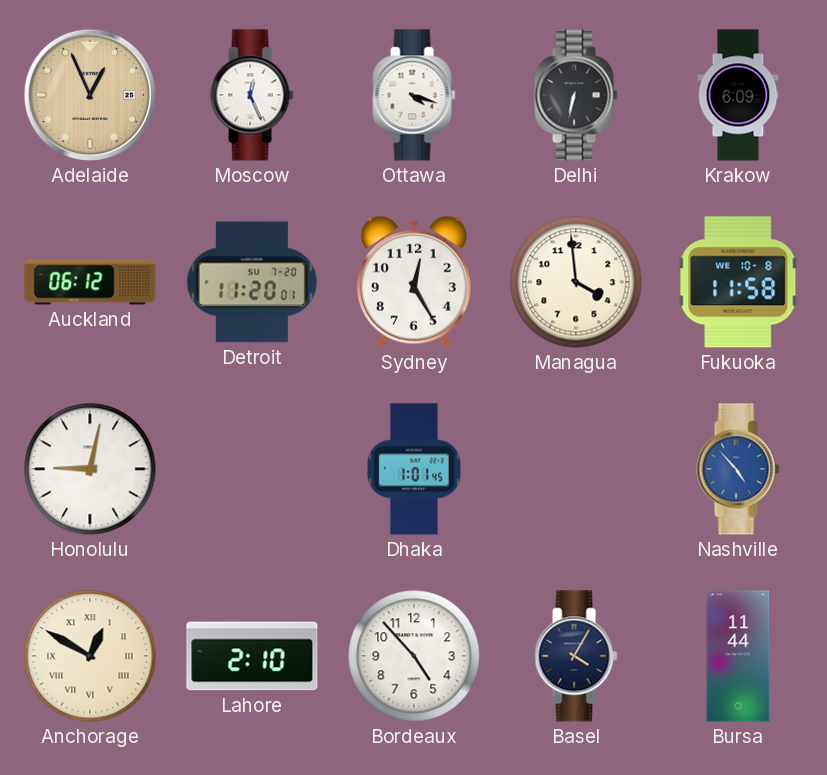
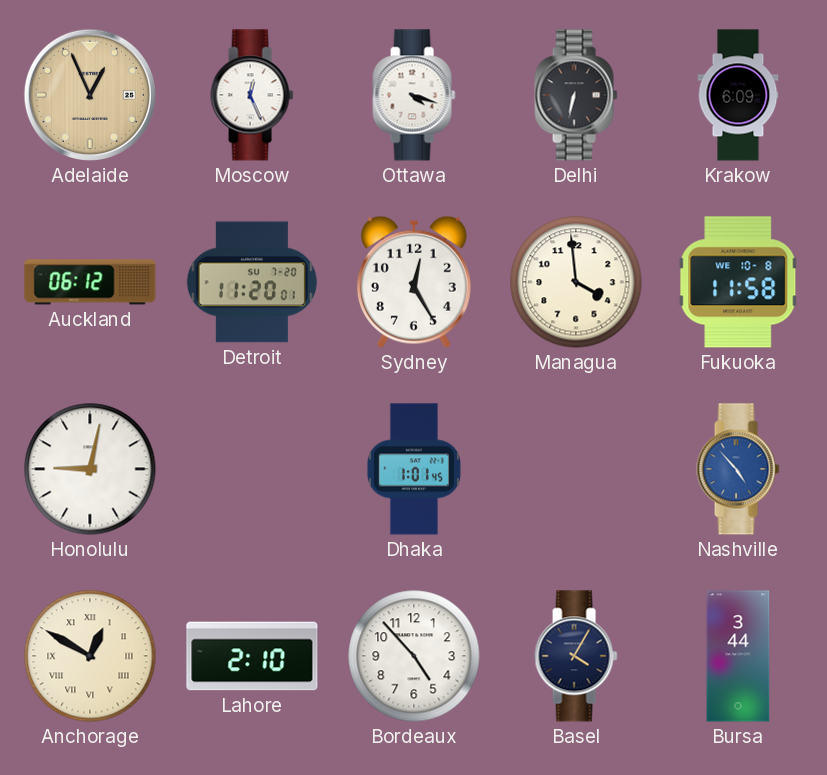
Bursa: 11:44 -> 3:44 (738, 656)
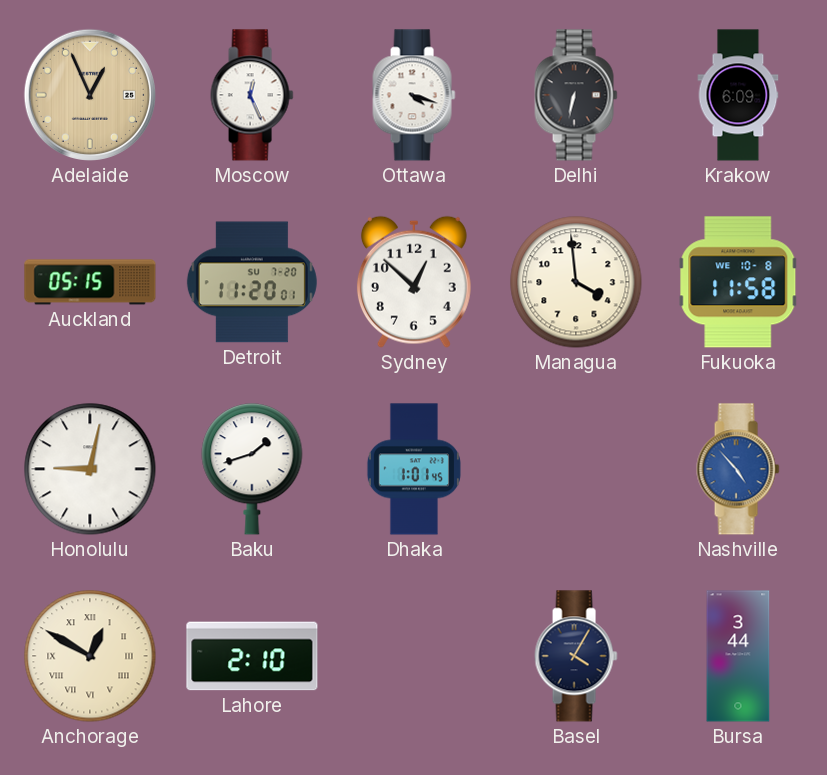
Auckland: 06:12 -> 05:15 (90, 282)
Sydney: 12:25 -> 12:52 (414, 282)
Baku: none -> 1:42 (252, 469)
Bordeaux: 4:53 -> none (414, 656)
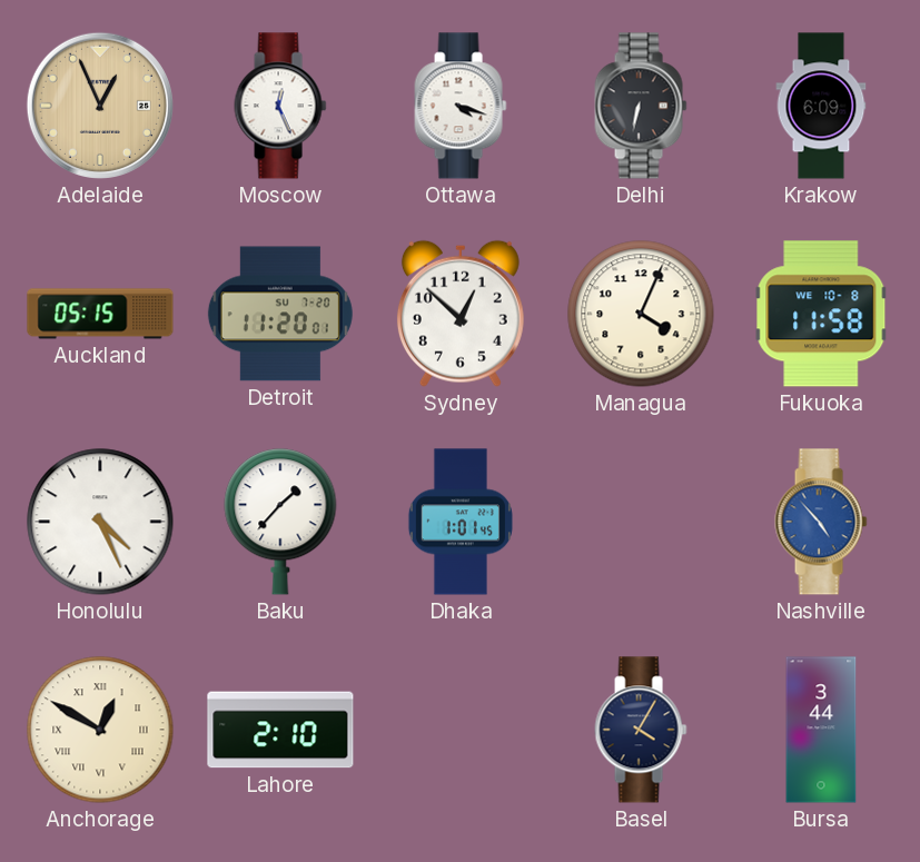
Managua: 3:59 -> 4:04 (641, 314)
Honolulu: 9:02 -> 4:26 (100, 522)
Baku: 1:42 -> 1:37 (280, 522)
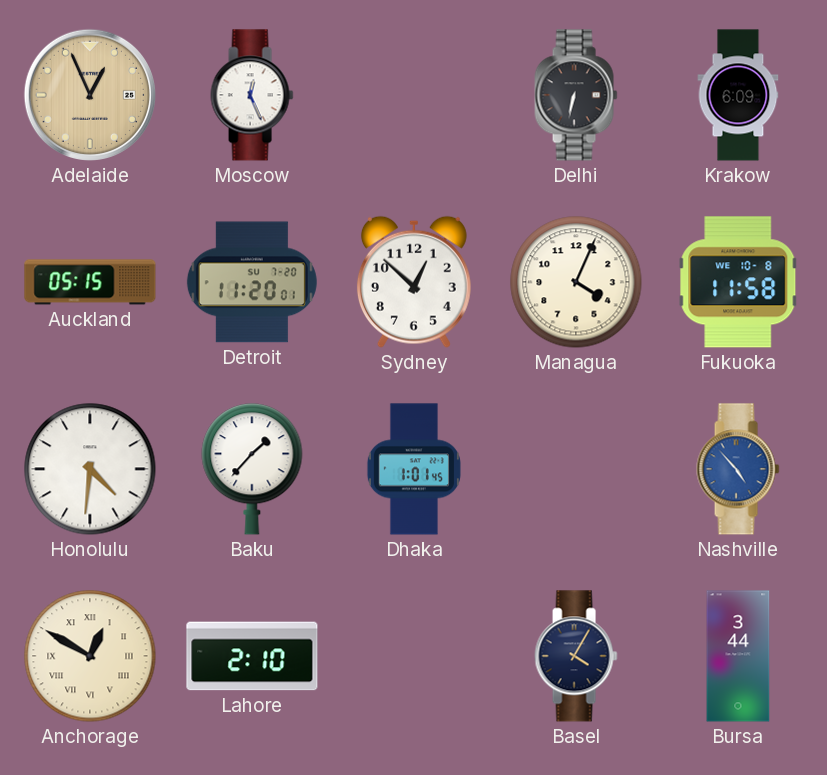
Ottawa: 4:18 -> none (461, 106)
Honolulu: 4:26 -> 4:31 (90, 469)
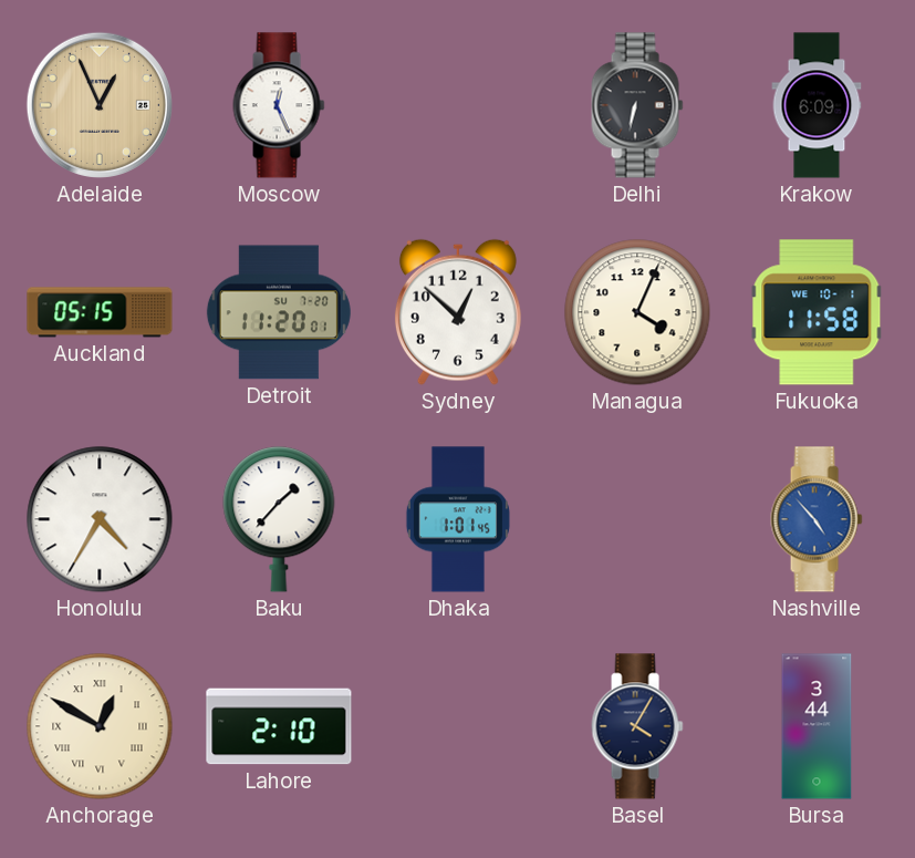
Fukuoka date: WE 10-8 -> WE 10-1 (817, 312)
Honolulu: 4:31 -> 4:35 (100, 519)
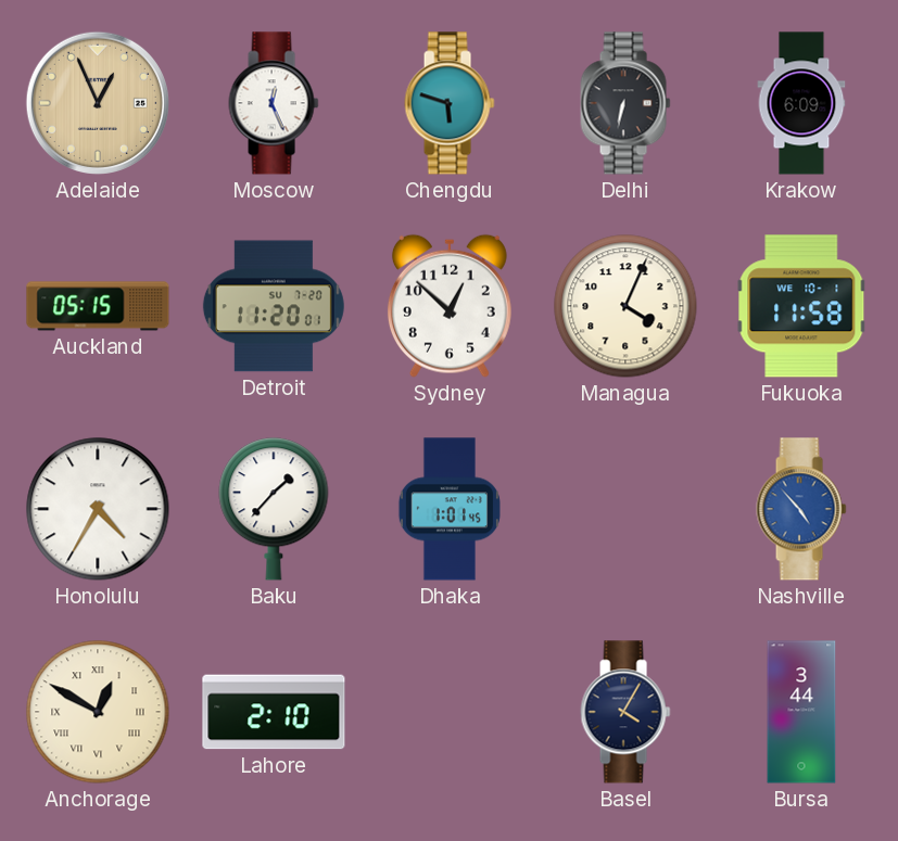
Chengdu: none -> 5:48 (450, 103)
